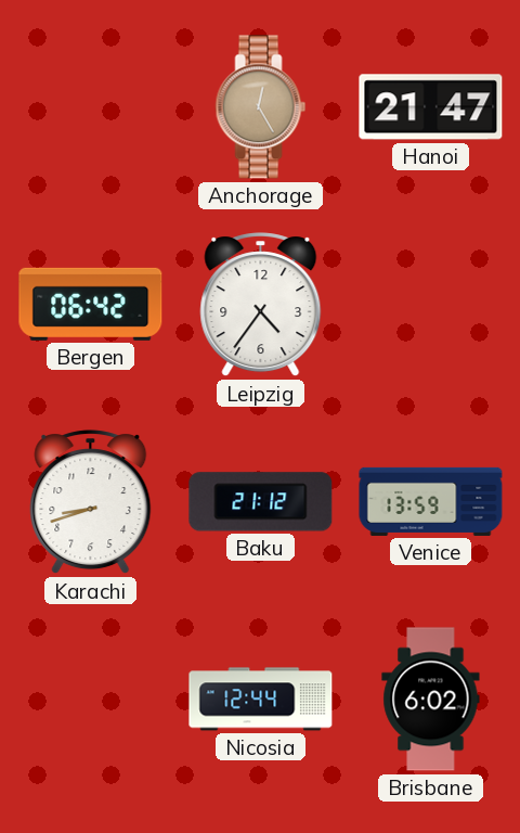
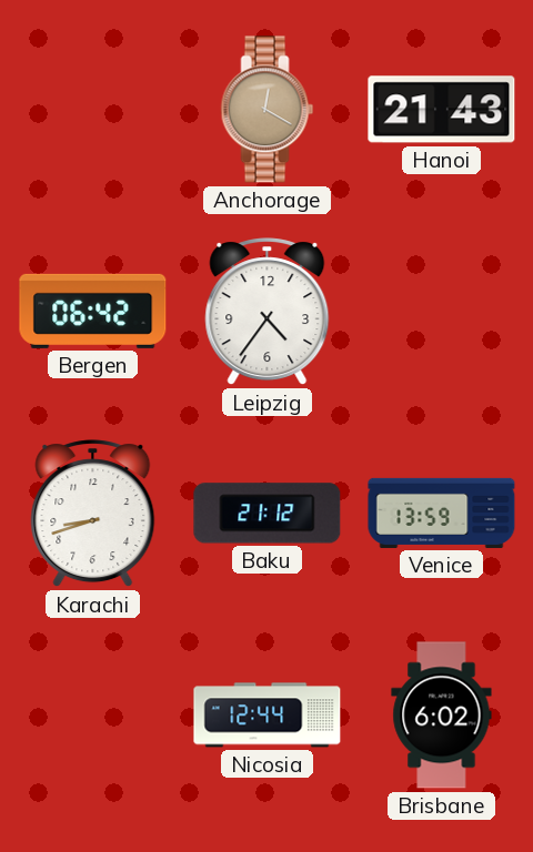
Anchorage: 12:25 -> 12:20 (268, 110)
Hanoi: 21:47 -> 21:43 (442, 110)
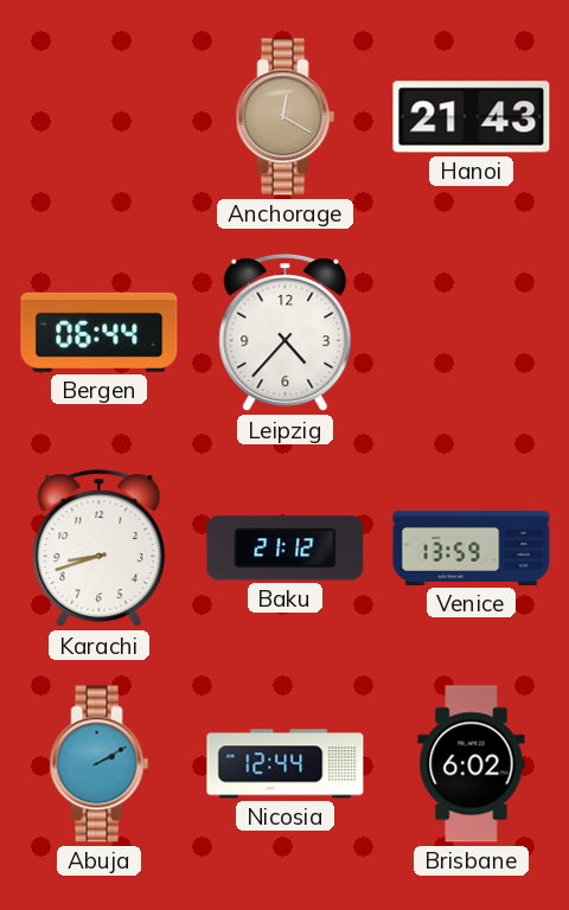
Bergen: 06:42 -> 06:44 (100, 332)
Leipzig: 4:36 -> 4:37 (286, 333)
Abuja: none -> 2:10 (100, 764)
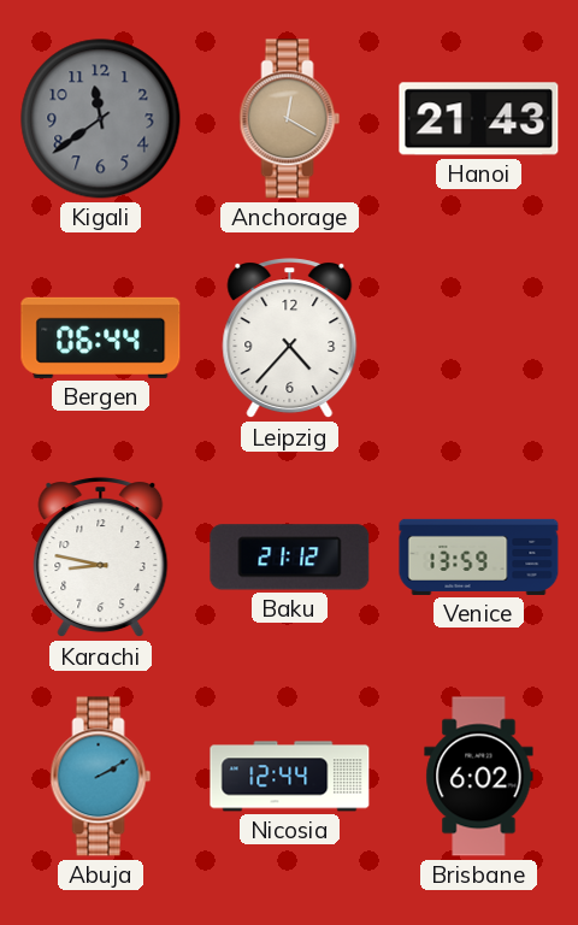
Kigali: none -> 11:39 (101, 119)
Karachi: 8:42 -> 8:47 (101, 558)
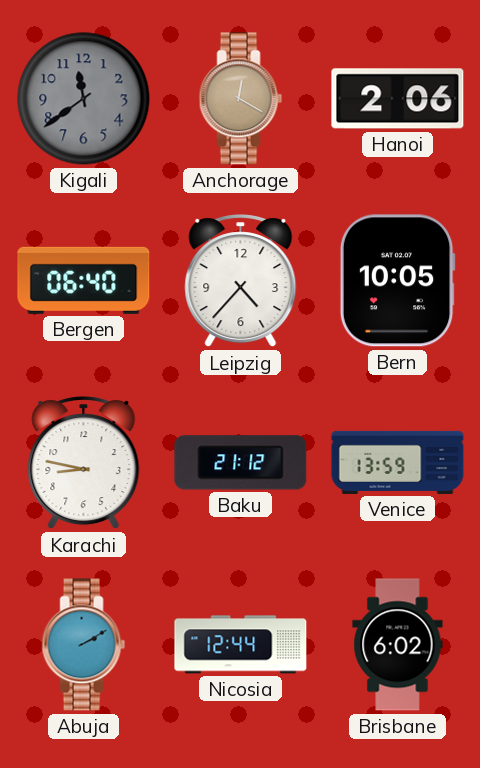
Hanoi: 21:43 -> 2:06 (398, 99)
Bergen: 06:44 -> 06:40 (84, 280)
Bern: none -> 10:05 (397, 281)
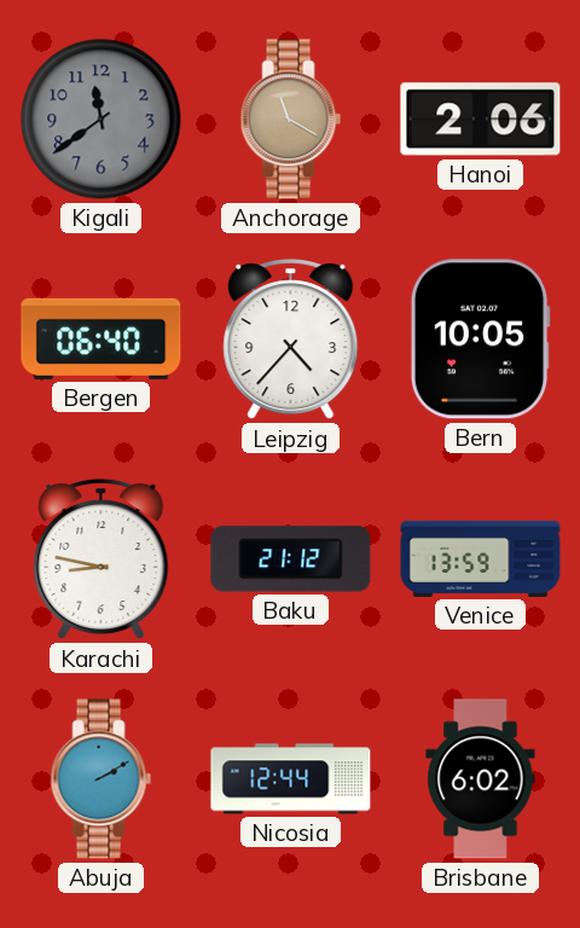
Anchorage: 12:20 -> 11:20 (291, 120)
